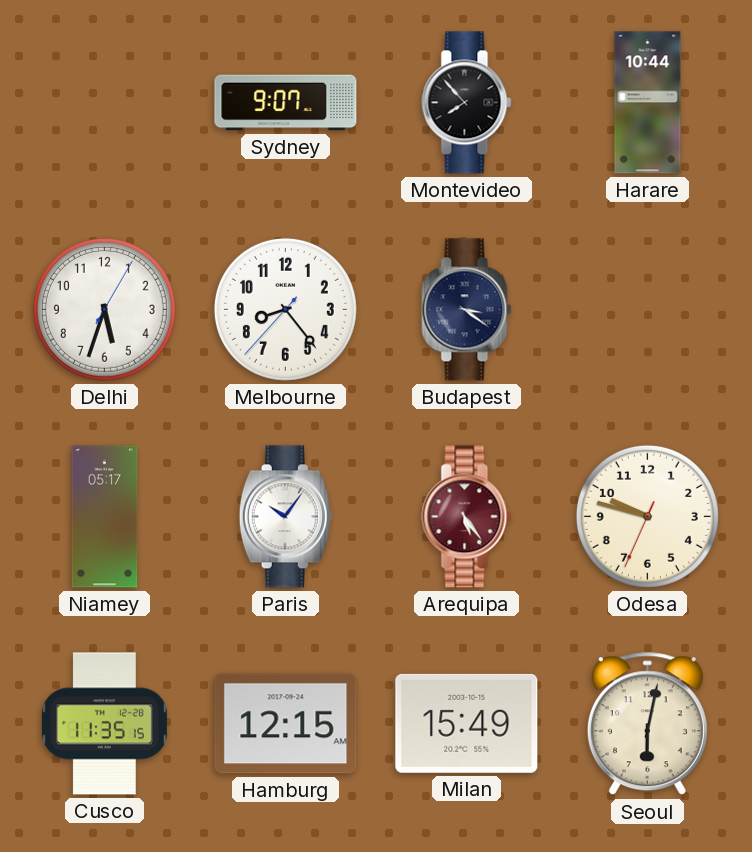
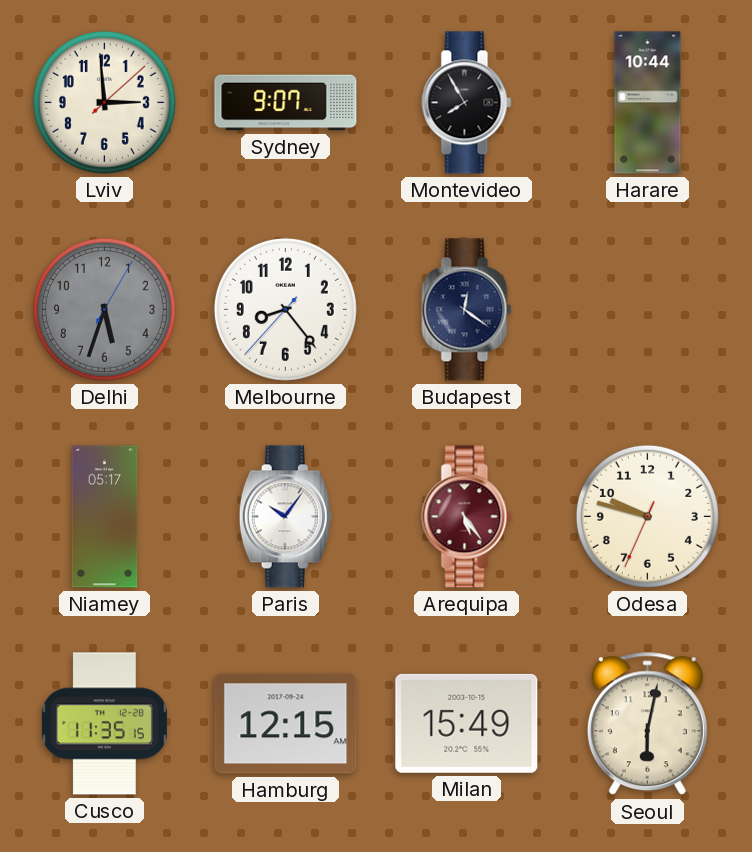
Lviv: none -> 2:59 (104, 102)
Montevideo: 7:53 -> 7:55 (467, 103)
Delhi dial: white -> grey (104, 309)
Budapest: 3:21 -> 12:21 (467, 310)
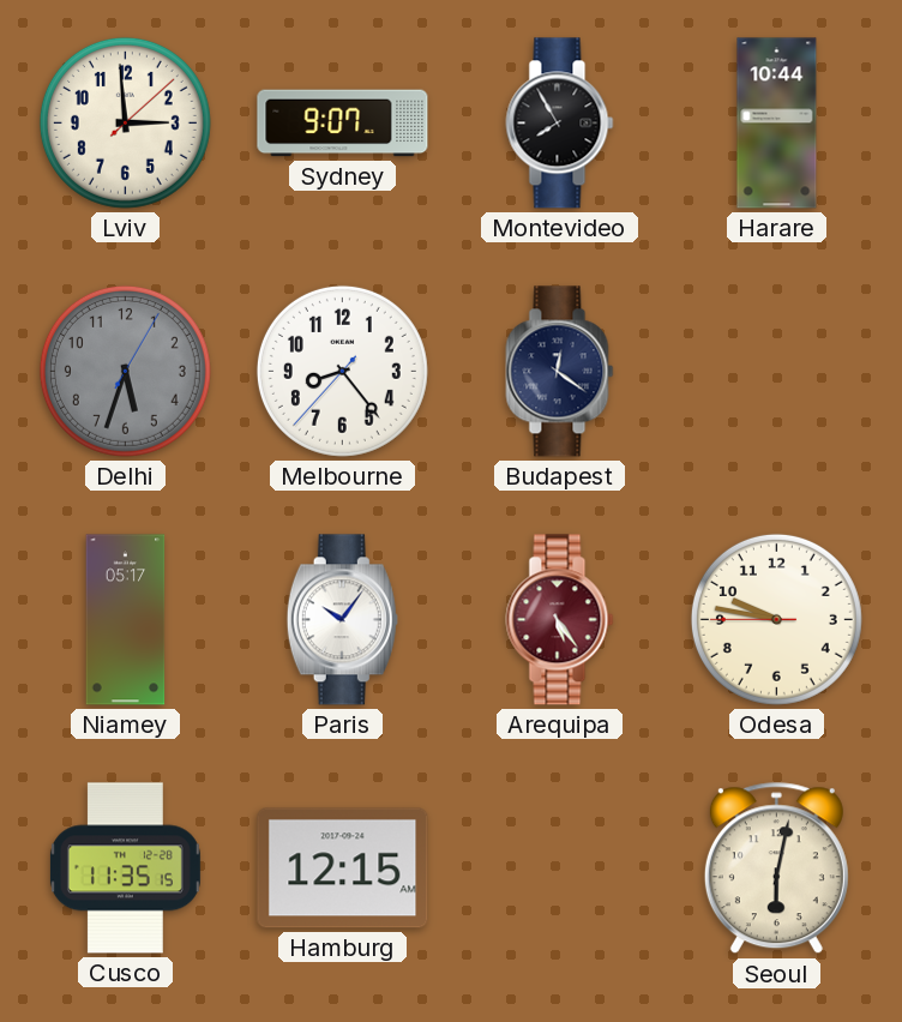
Odesa: 9:47 -> 9:46 (776, 619)
Milan: 15:49 -> none (467, 723)
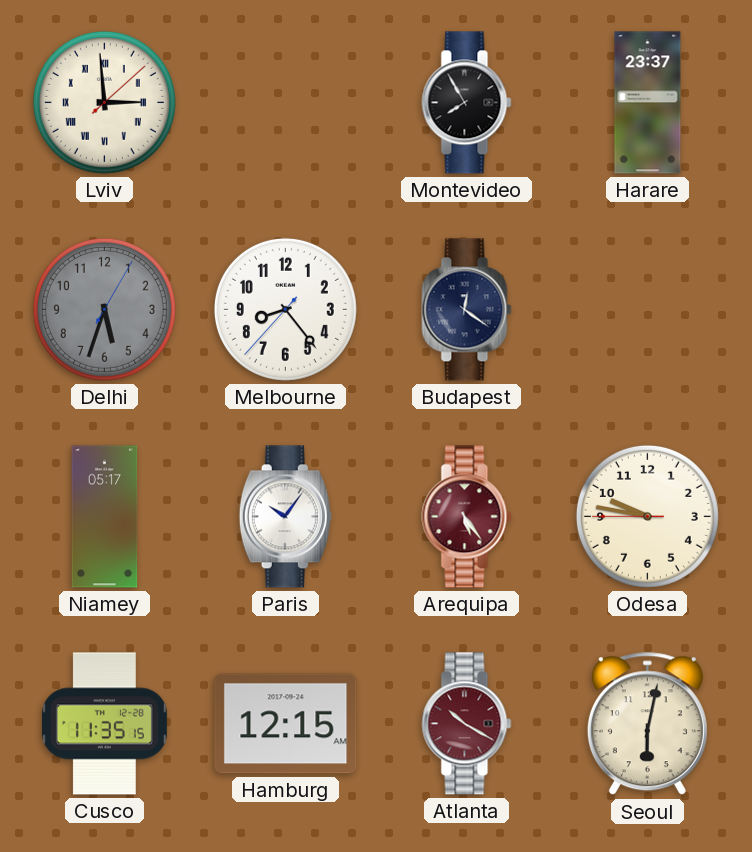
Lviv numerals: Arabic -> Roman (104, 102)
Sydney: 9:07 -> none (343, 124)
Harare: 10:44 -> 23:37 (648, 103)
Atlanta: none -> 10:20 (467, 724)
